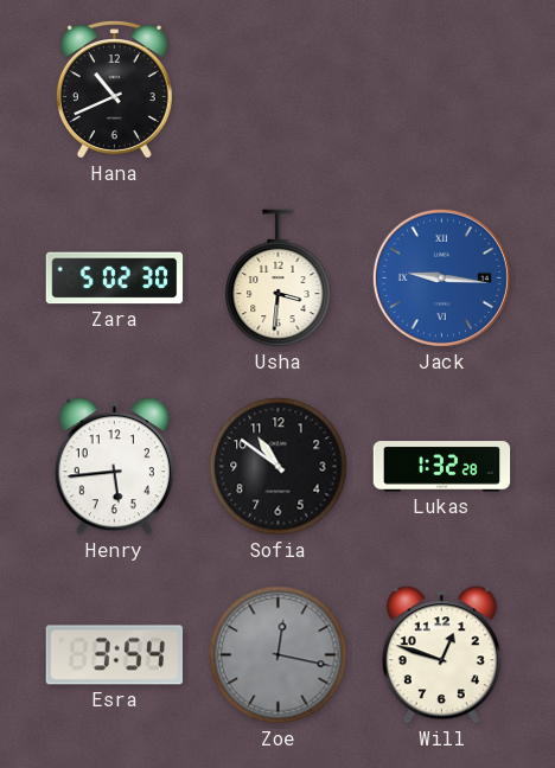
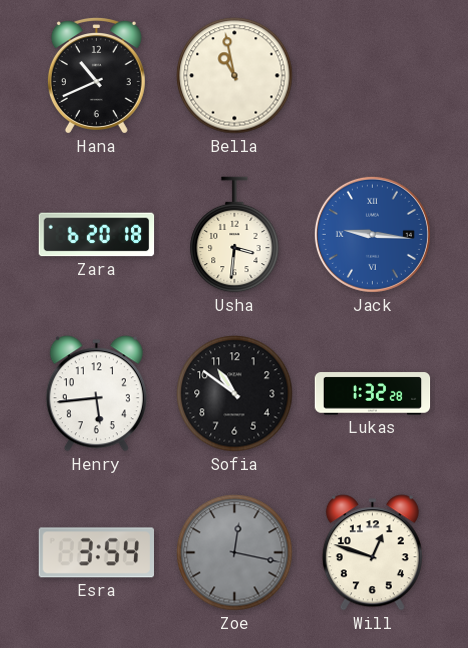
Bella: none -> 10:58 (235, 76)
Zara: 5:02 -> 6:20 (97, 235)
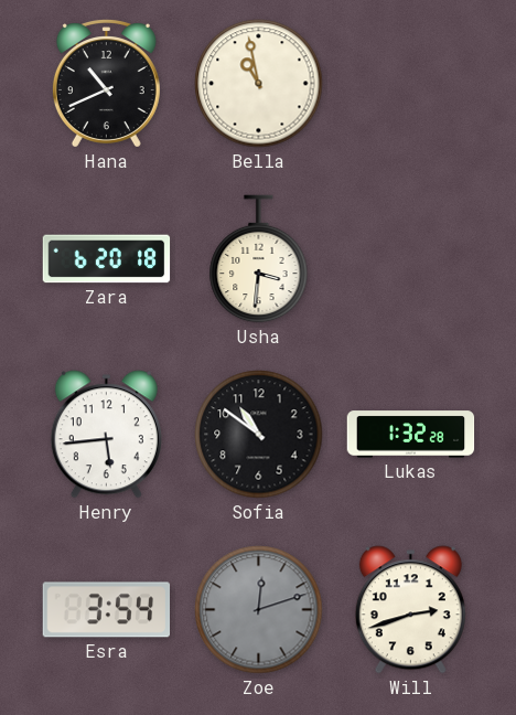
Jack: 9:16 -> none (372, 234)
Zoe: 12:17 -> 12:12 (259, 610)
Will: 12:48 -> 2:42 (410, 610)
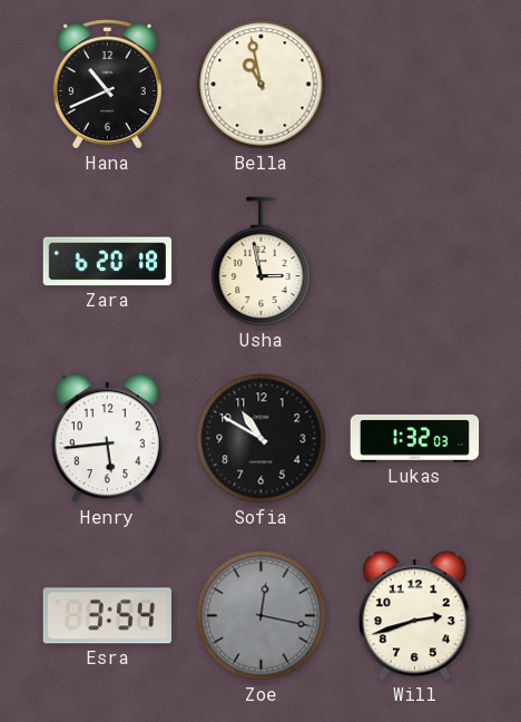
Usha: 3:31 -> 2:58 (262, 262)
Sofia: 10:51 -> 10:50 (262, 439)
Lukas: 1:32:28 -> 1:32:03 (415, 439)
Zoe: 12:12 -> 12:17 (262, 616)
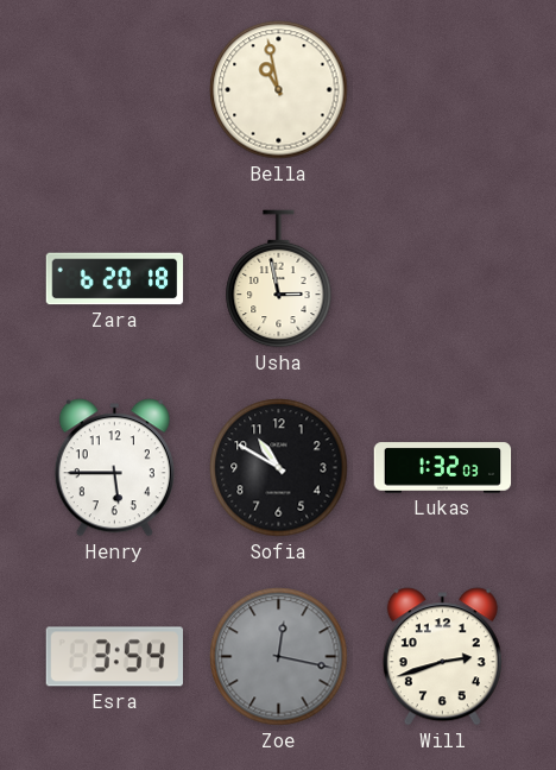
Hana: 10:41 -> none (107, 85)
Henry: 5:44 -> 5:45 (114, 468)
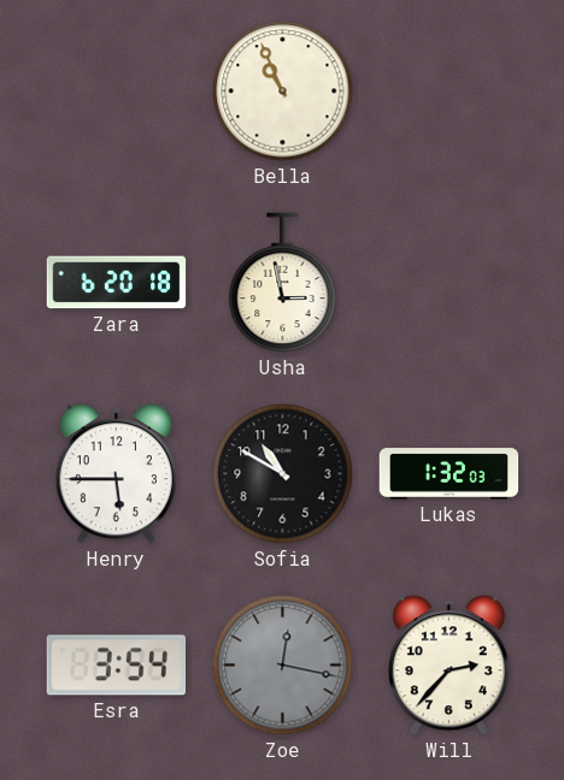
Bella: 10:58 -> 10:56 (283, 91)
Will: 2:42 -> 2:37 (448, 666)
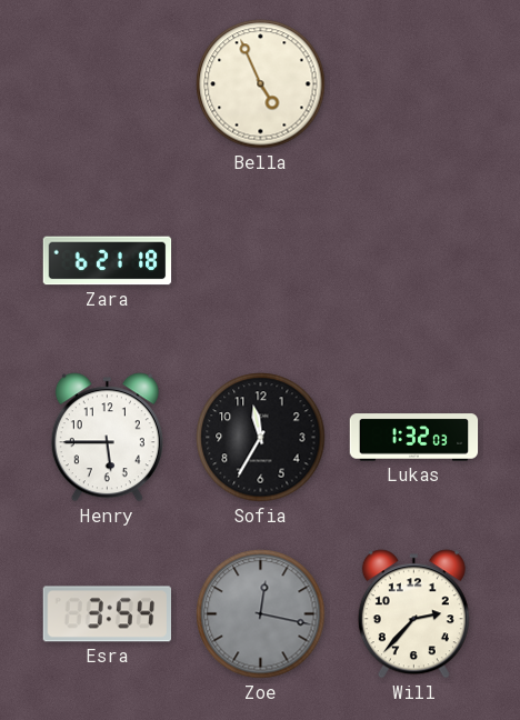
Bella: 10:56 -> 4:56 (261, 84)
Zara: 6:20 -> 6:21 (108, 261)
Usha: 2:58 -> none (283, 283)
Sofia: 10:50 -> 11:35 (261, 438)
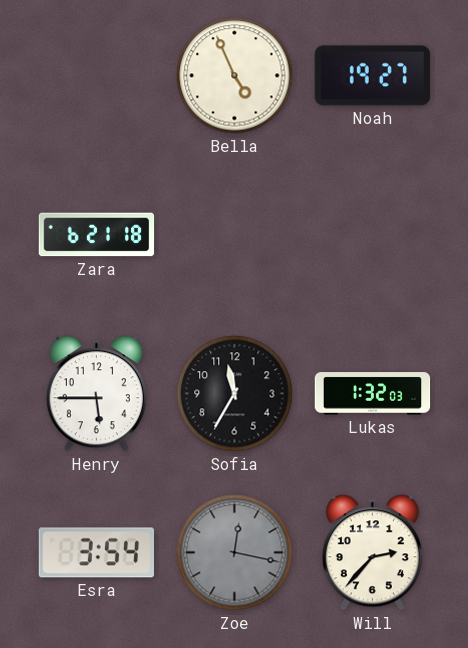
Noah: none -> 19:27 (373, 76)
